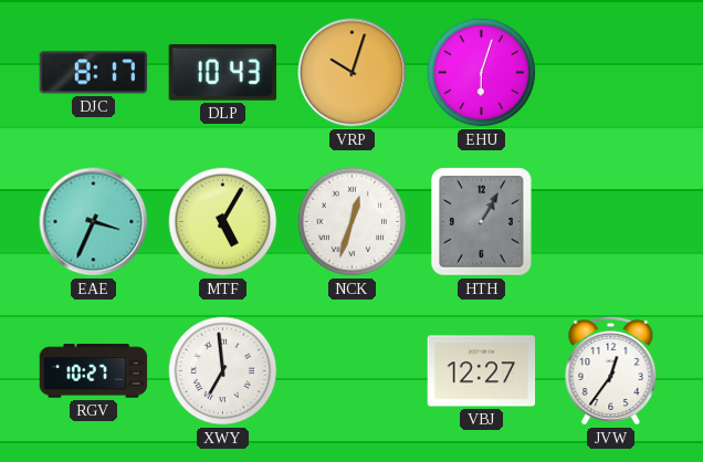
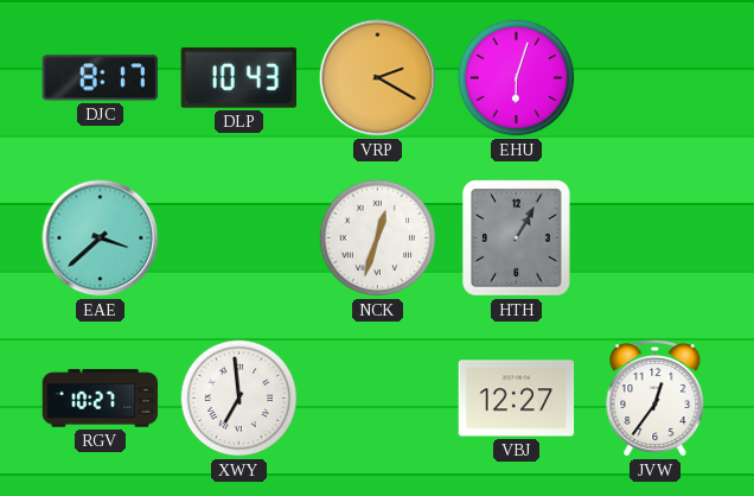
VRP: 10:03 -> 2:20 (378, 78)
EAE: 3:34 -> 3:38 (101, 239)
MTF: 5:05 -> none (223, 222)
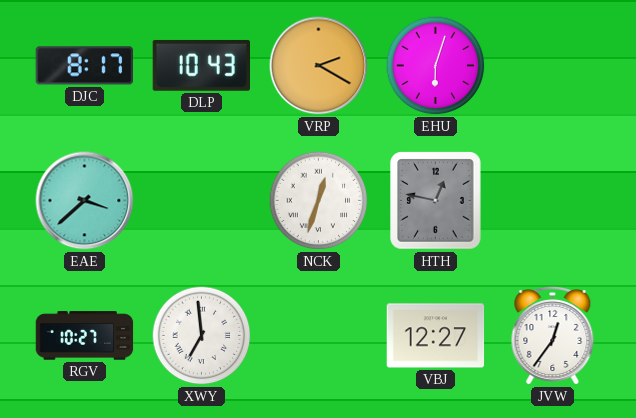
HTH: 1:05 -> 12:47 (436, 201)
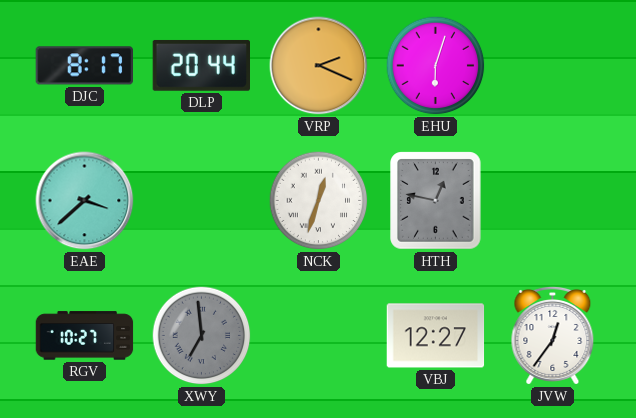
DLP: 10:43 -> 20:44 (201, 66)
VRP: 2:20 -> 2:19 (319, 66)
XWY dial: white -> grey (202, 336)
